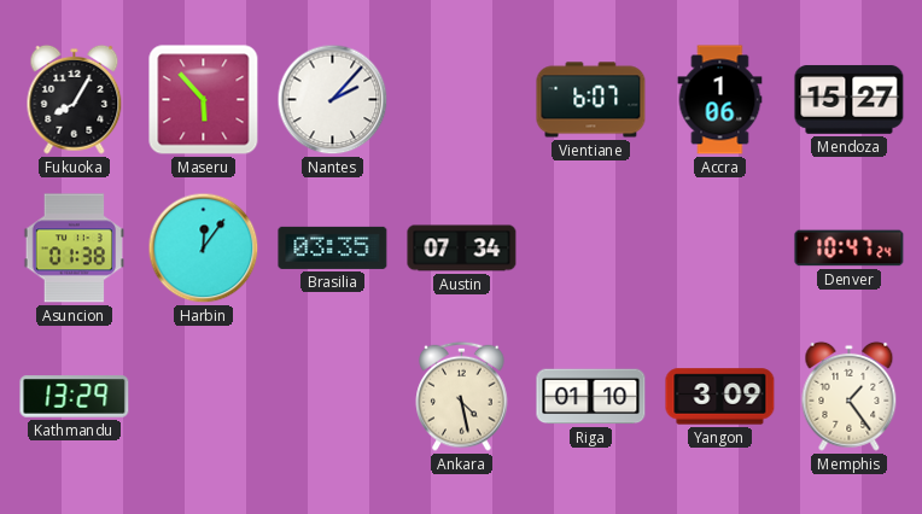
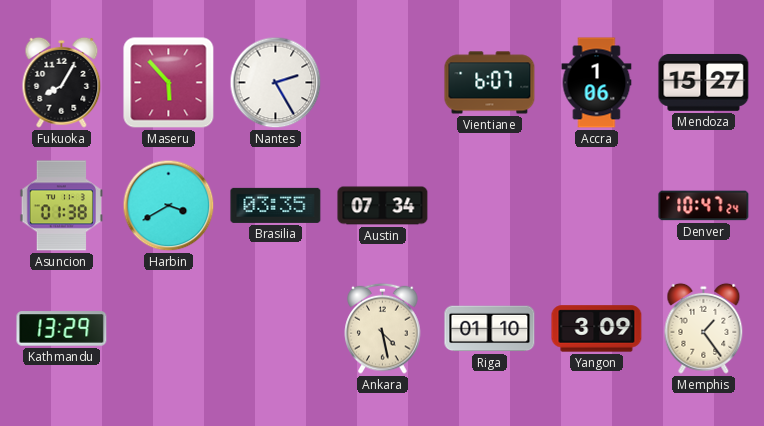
Nantes: 2:07 -> 2:25 (276, 83)
Harbin: 12:06 -> 3:40 (169, 206)
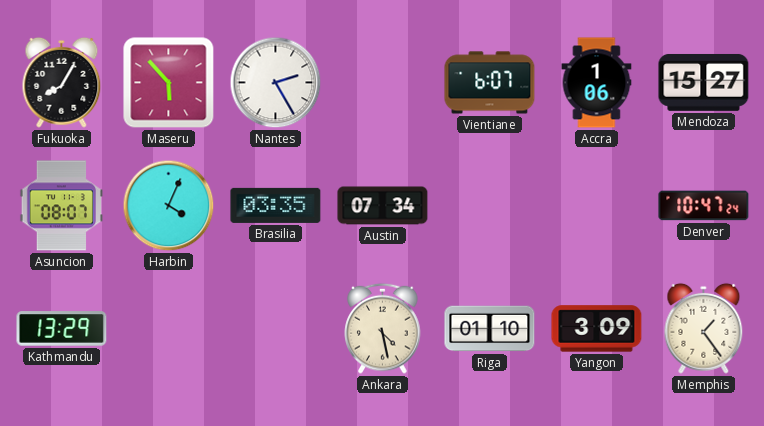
Asuncion: 01:38 -> 08:07 (61, 206)
Harbin: 3:40 -> 4:04 (169, 206)
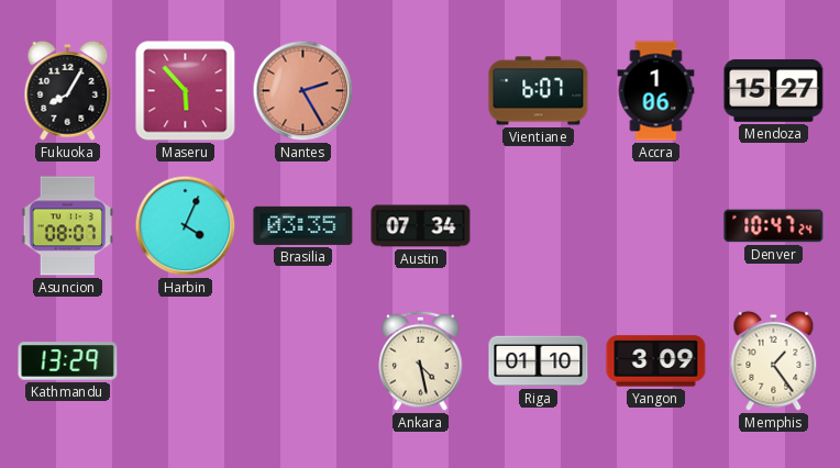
Nantes dial: white -> salmon (303, 91)
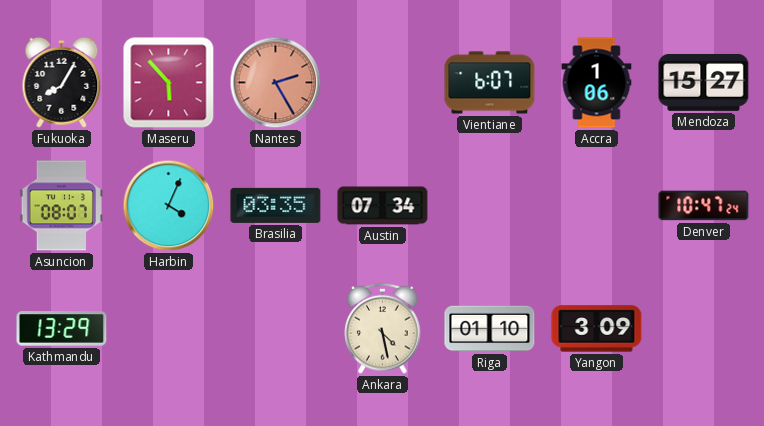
Memphis: 1:24 -> none (774, 360)
